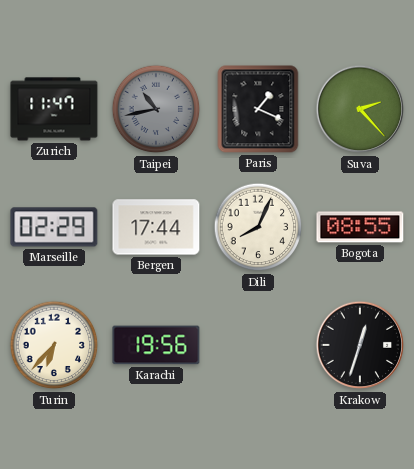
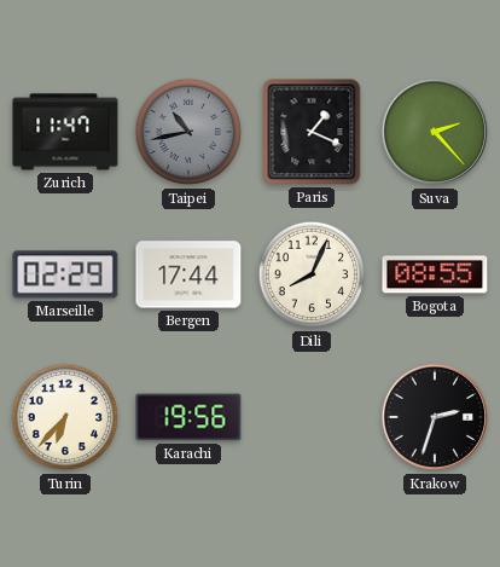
Krakow: 12:33 -> 2:33 (435, 417)
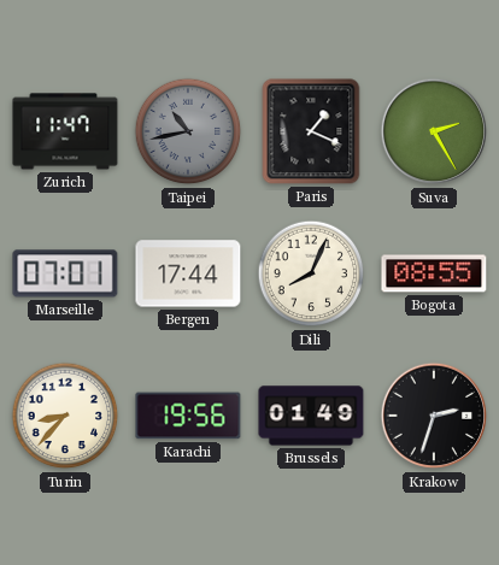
Suva: 2:23 -> 2:25 (434, 131)
Marseille: 02:29 -> 07:01 (65, 273)
Turin: 6:37 -> 8:37 (65, 416)
Brussels: none -> 01:49 (311, 416)
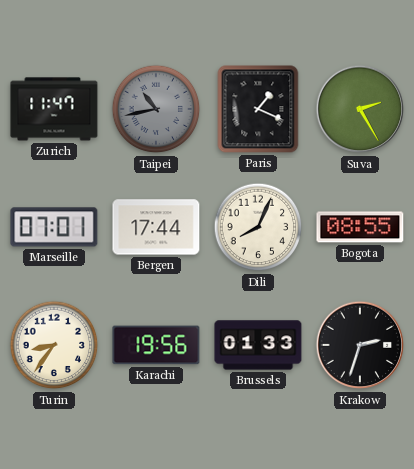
Turin: 8:37 -> 8:36 (54, 345)
Brussels: 01:49 -> 01:33 (258, 345)
